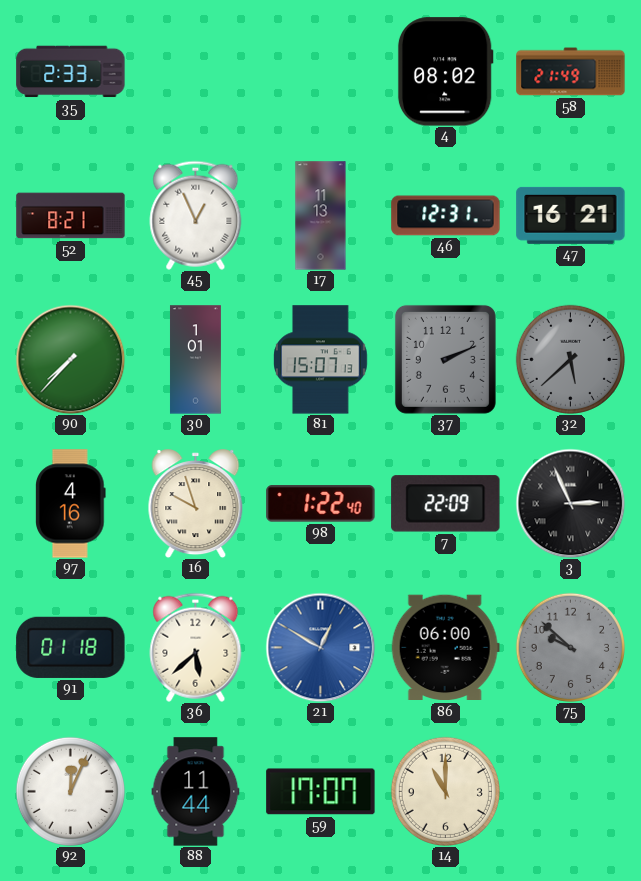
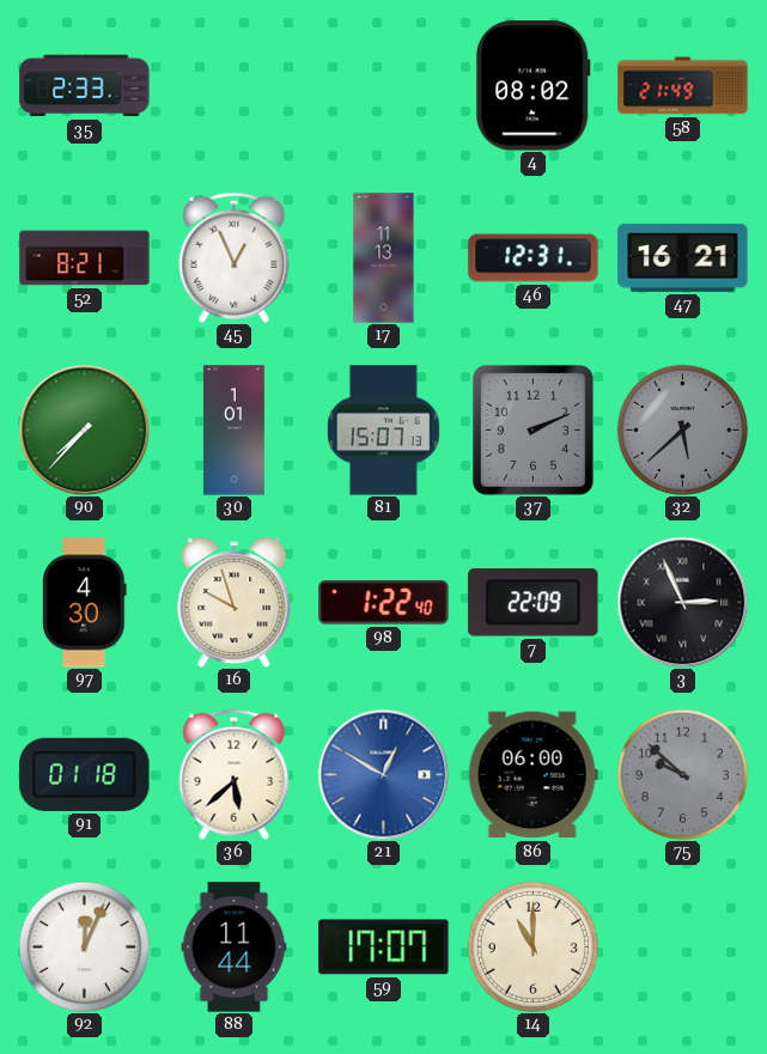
97: 4:16 -> 4:30 (85, 603)
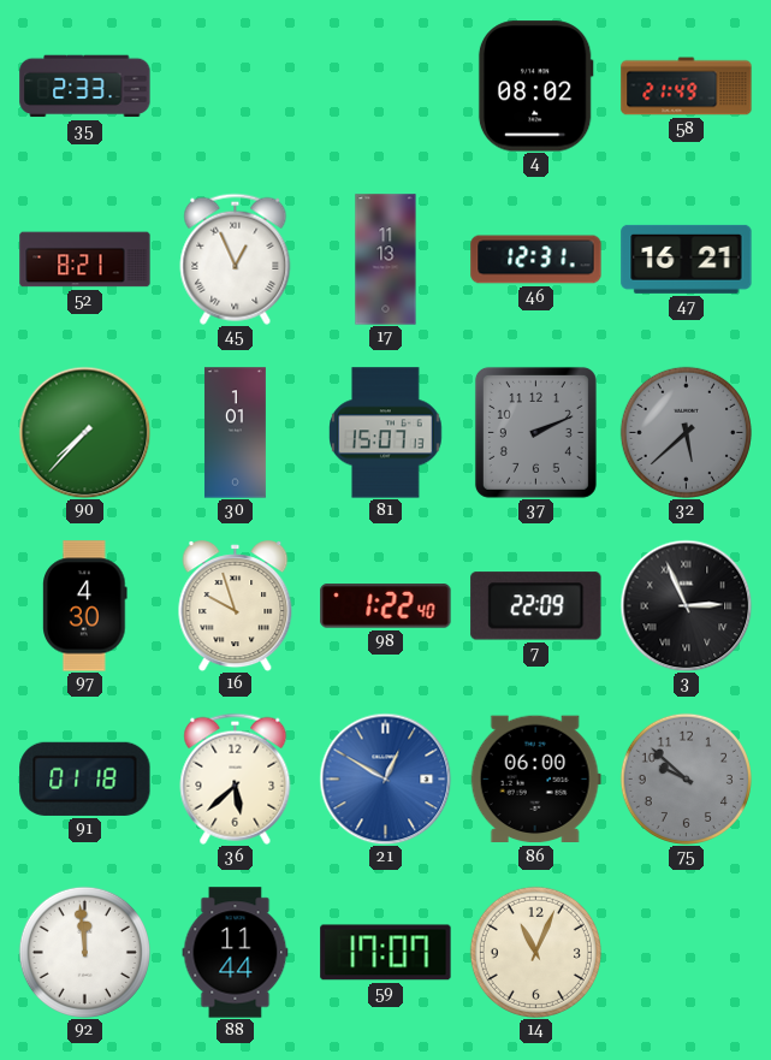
92: 12:04 -> 11:59 (84, 952)
14: 11:00 -> 11:04 (535, 952)
